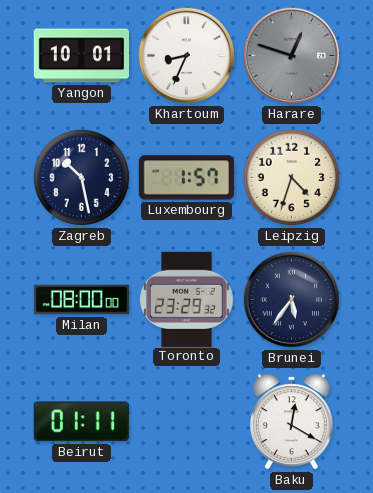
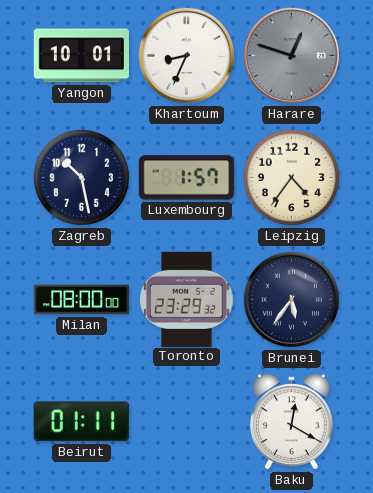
Leipzig: 4:33 -> 4:36 (291, 177)
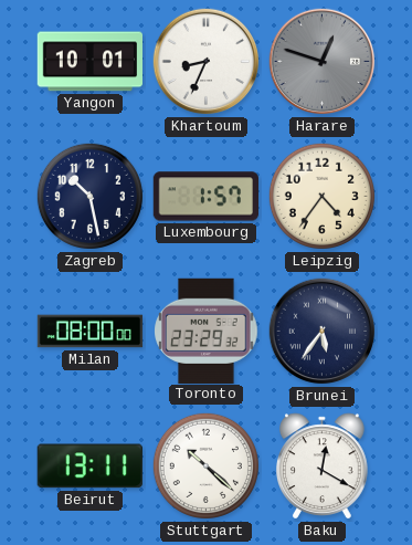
Beirut: 01:11 -> 13:11 (89, 467)
Stuttgart: none -> 10:22 (205, 465)
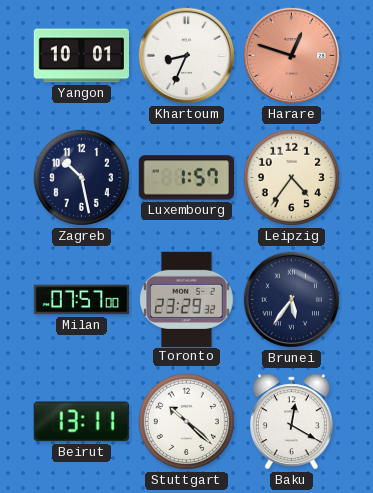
Harare dial: grey -> salmon (292, 56)
Milan: 08:00 -> 07:57 (82, 300)
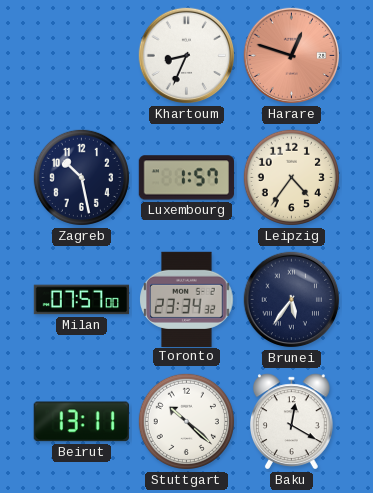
Yangon: 10:01 -> none (81, 56)
Toronto: 23:29 -> 23:34 (187, 299)
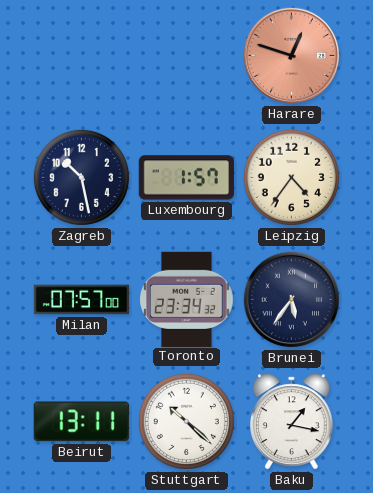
Khartoum: 8:34 -> none (187, 56)
Baku: 12:20 -> 1:17 (292, 422)
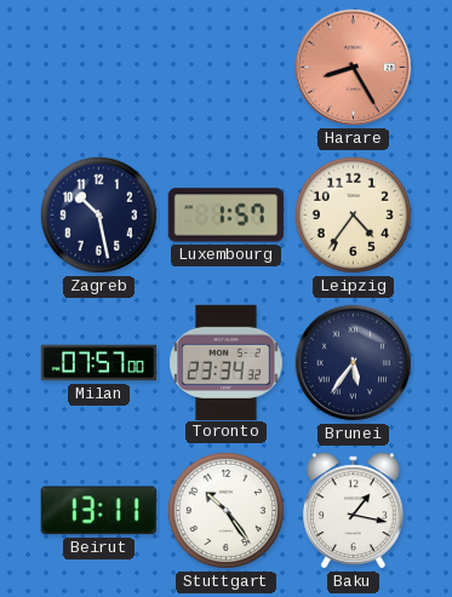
Harare: 12:48 -> 8:25 (354, 68)
Stuttgart: 10:22 -> 10:24 (225, 510)
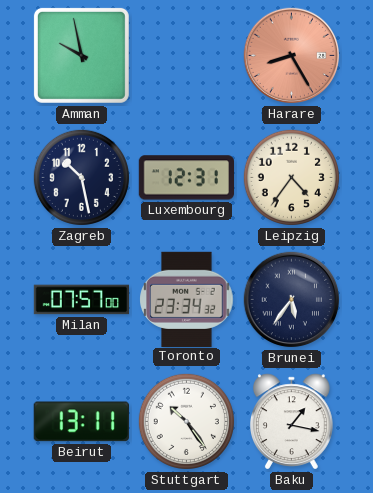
Amman: none -> 9:58 (81, 55)
Luxembourg: 1:57 -> 12:31 (186, 178)
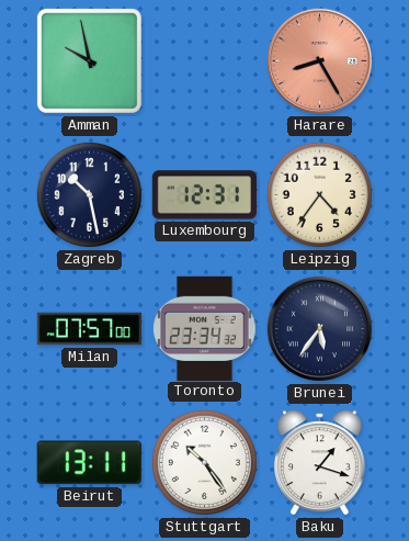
Baku: 1:17 -> 1:18 (320, 463)
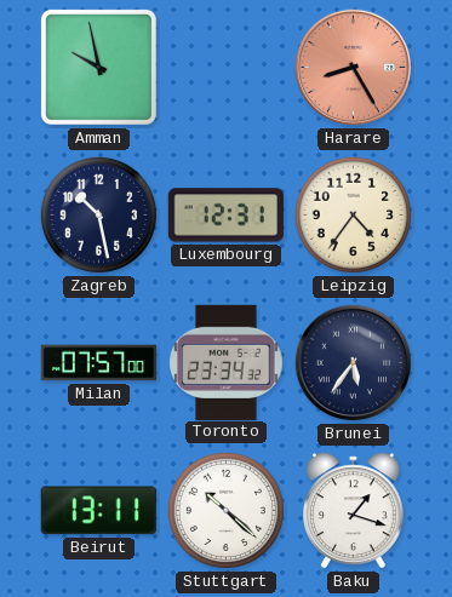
Stuttgart: 10:24 -> 10:22 (225, 510)
